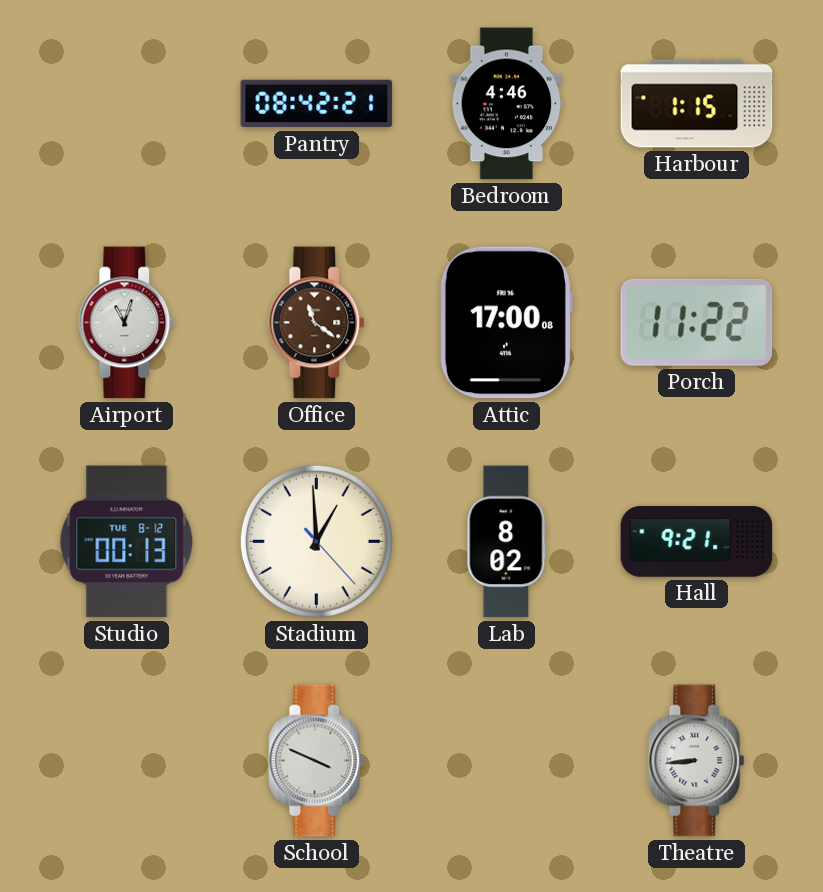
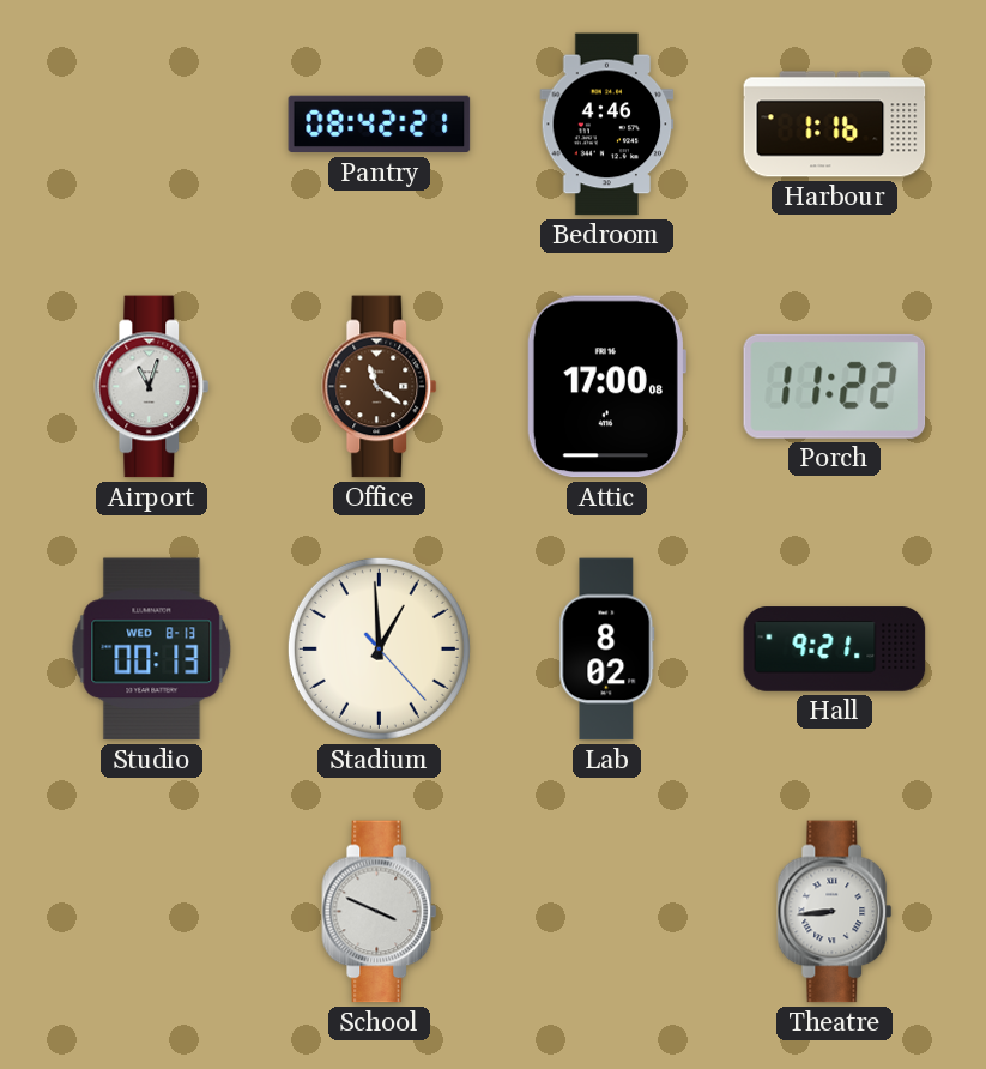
Harbour: 1:15 -> 1:16 (835, 125)
Studio date: TUE 8-12 -> WED 8-13 (152, 650)
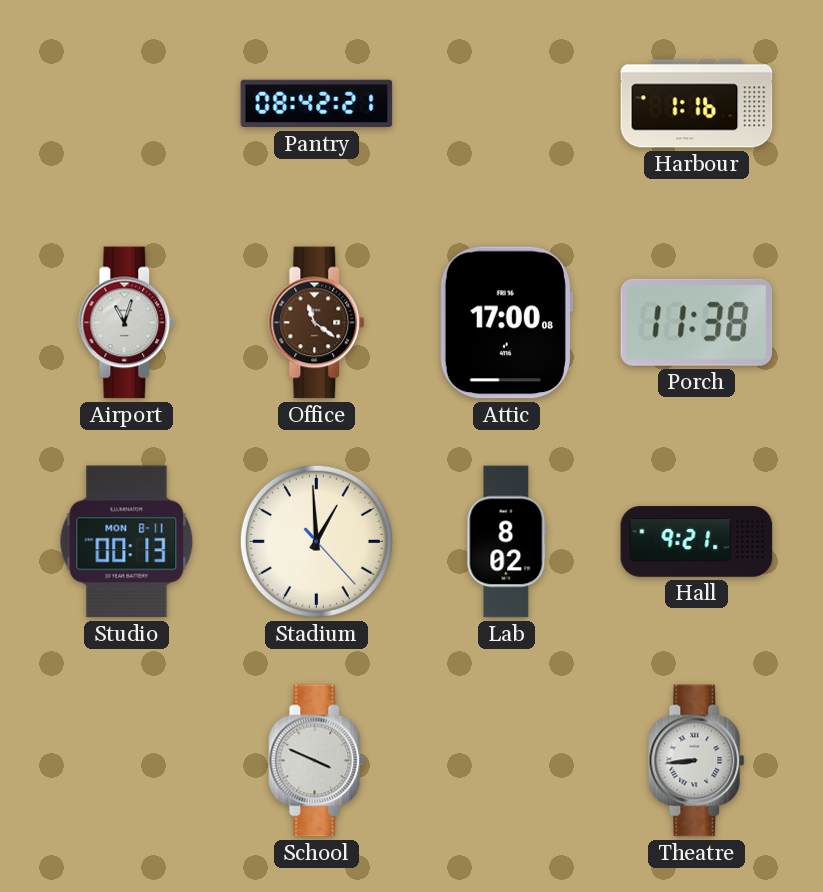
Bedroom: 4:46 -> none (607, 125)
Porch: 11:22 -> 11:38 (697, 322)
Studio date: WED 8-13 -> MON 8-11 (127, 542)
